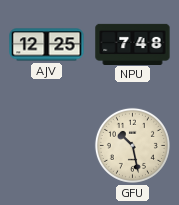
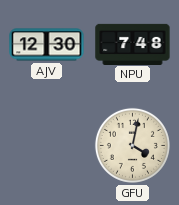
AJV: 12:25 -> 12:30 (47, 45)
GFU: 10:28 -> 4:02 (132, 145)
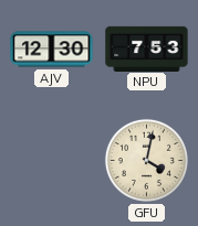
NPU: 7:48 -> 7:53 (147, 49)
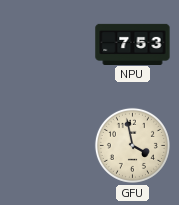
AJV: 12:30 -> none (52, 50)
GFU: 4:02 -> 3:58 (132, 145)
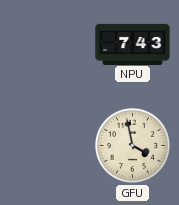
NPU: 7:53 -> 7:43 (133, 44)
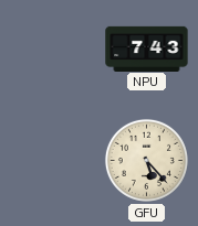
GFU: 3:58 -> 5:23 (146, 160)
